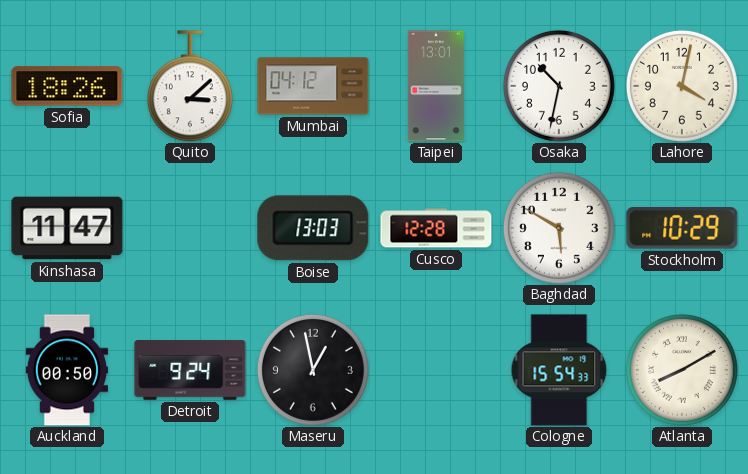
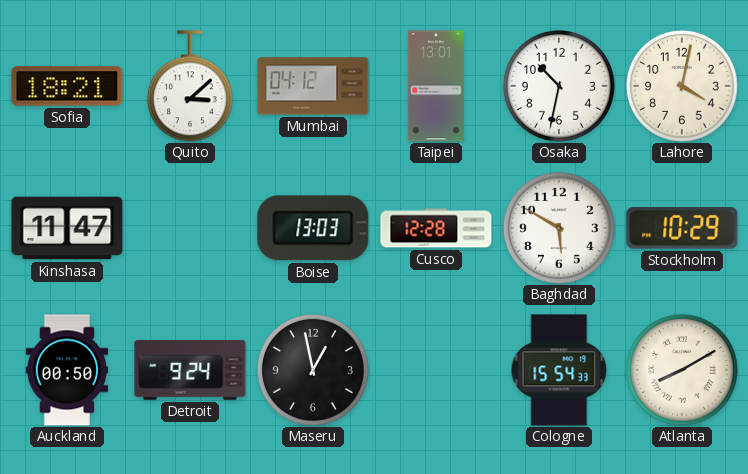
Sofia: 18:26 -> 18:21 (67, 86)
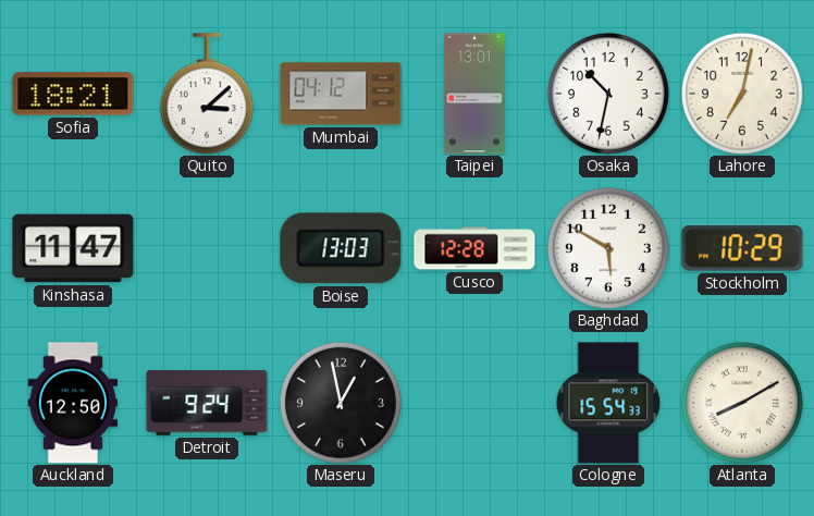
Lahore: 4:02 -> 7:02 (742, 94)
Auckland: 00:50 -> 12:50 (73, 403)
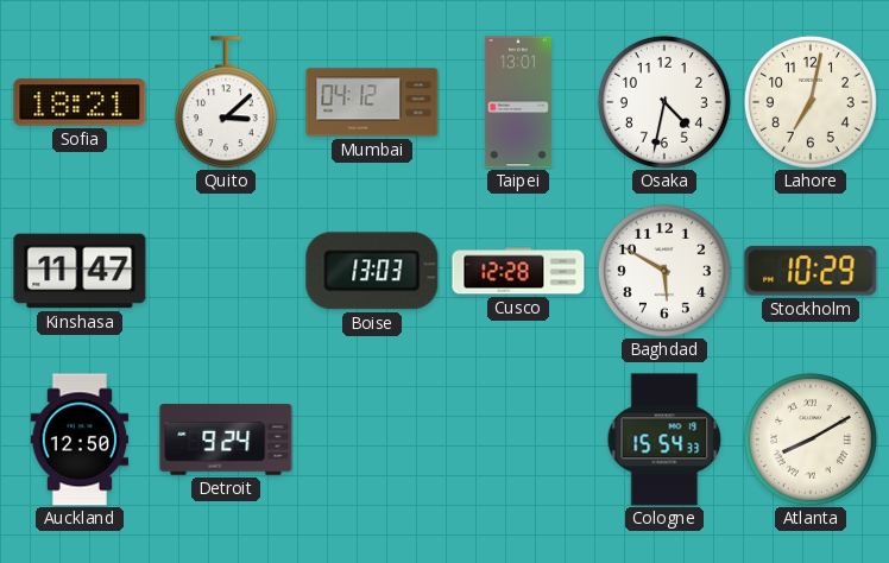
Osaka: 10:32 -> 4:32 (664, 102)
Maseru: 12:58 -> none (341, 403)
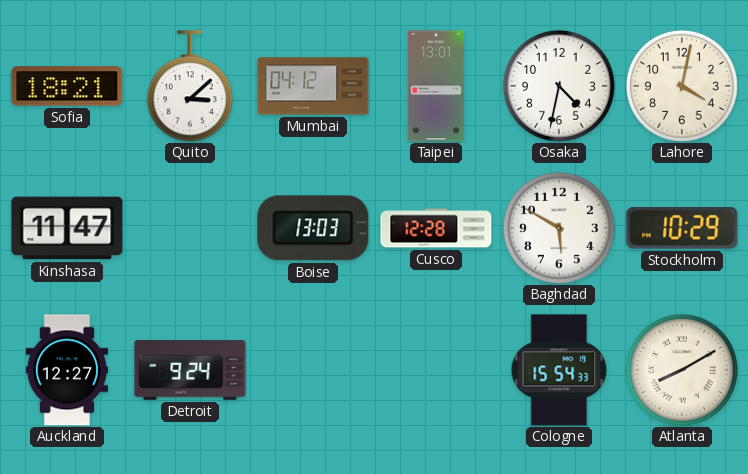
Lahore: 7:02 -> 4:02 (682, 86)
Auckland: 12:50 -> 12:27 (67, 370)
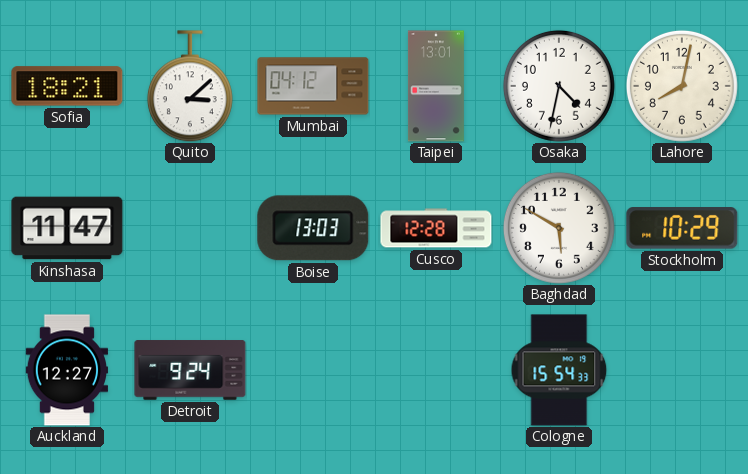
Lahore: 4:02 -> 8:02 (682, 86)
Atlanta: 8:10 -> none (682, 370)
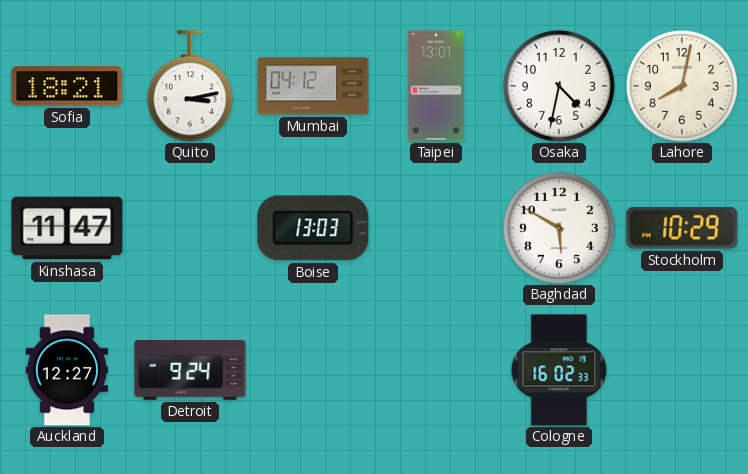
Quito: 3:08 -> 3:13 (190, 86)
Cusco: 12:28 -> none (436, 228)
Cologne: 15:54 -> 16:02 (559, 370)
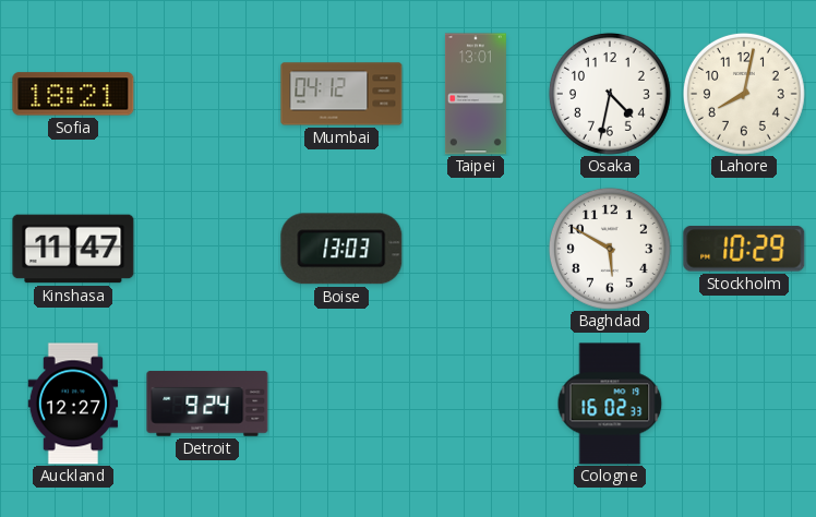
Quito: 3:13 -> none (190, 86)
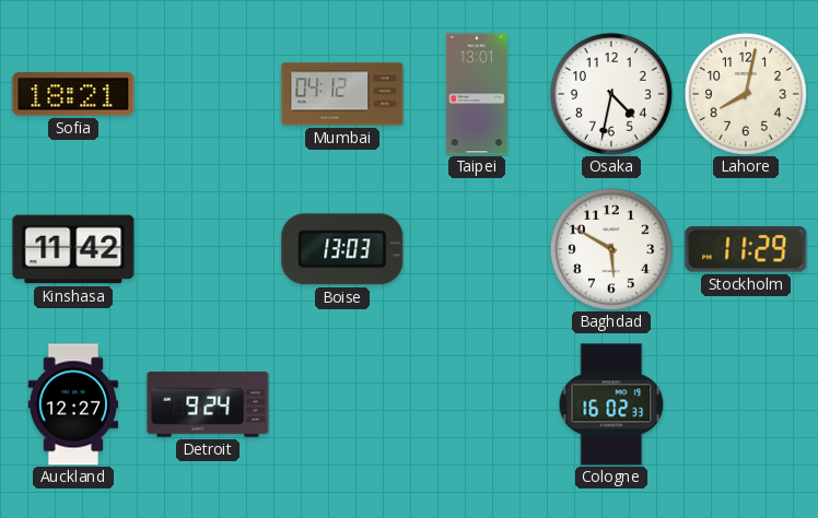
Kinshasa: 11:47 -> 11:42 (73, 249)
Stockholm: 10:29 -> 11:29 (746, 249)
